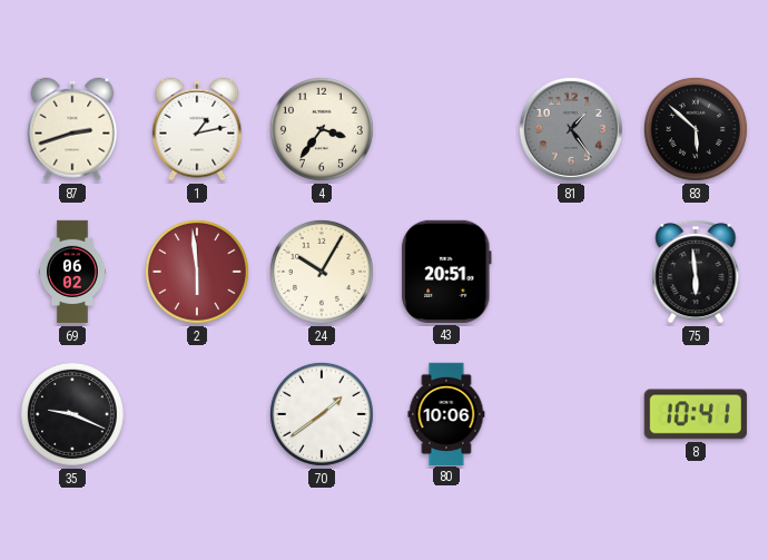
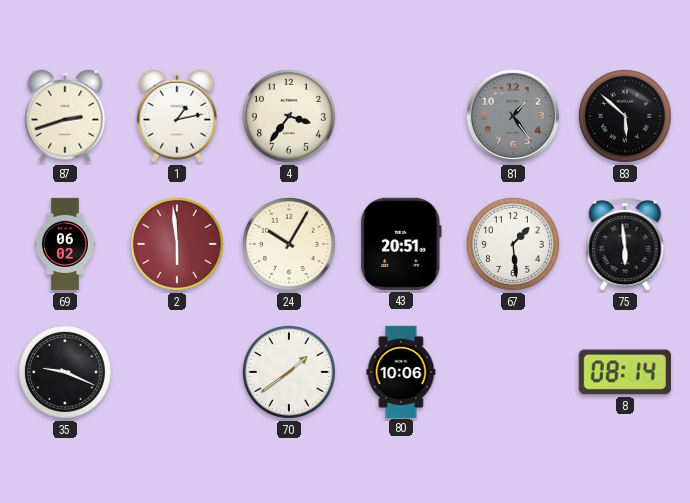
67: none -> 1:29 (513, 244)
8: 10:41 -> 08:14 (625, 372)
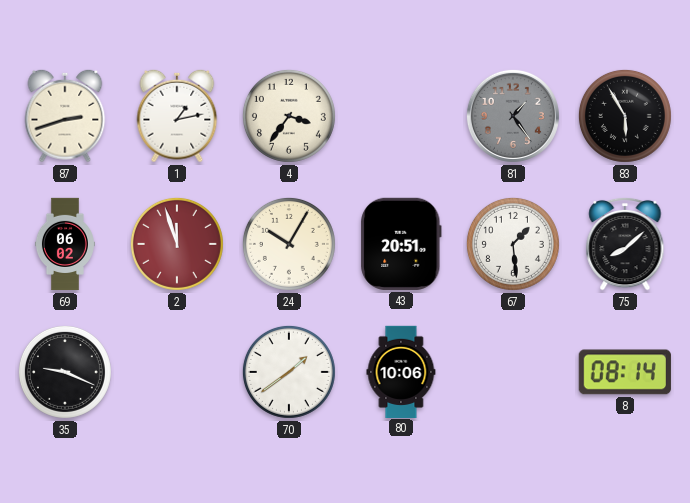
83: 5:52 -> 5:55 (625, 116)
2: 5:59 -> 11:57 (177, 244)
75: 5:59 -> 8:08 (625, 244)
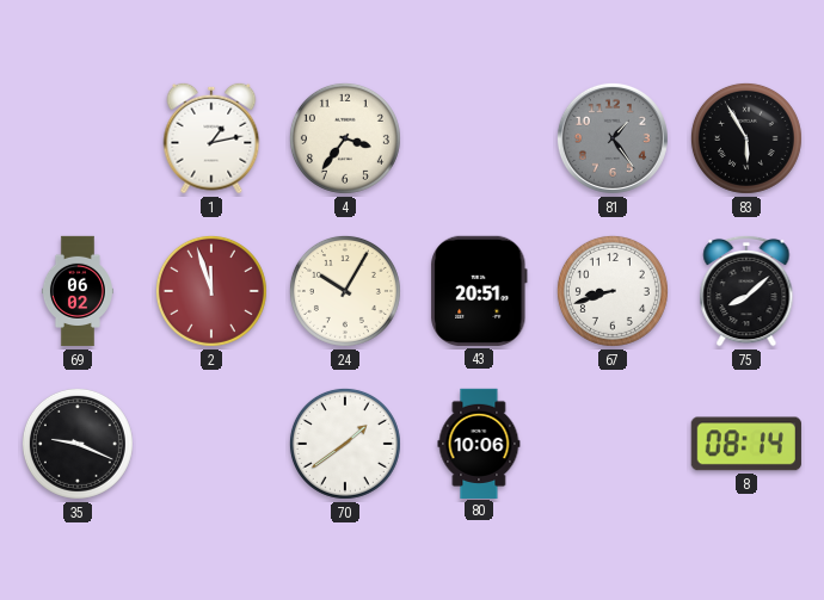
87: 2:42 -> none (65, 116)
67: 1:29 -> 8:42 (613, 291)
